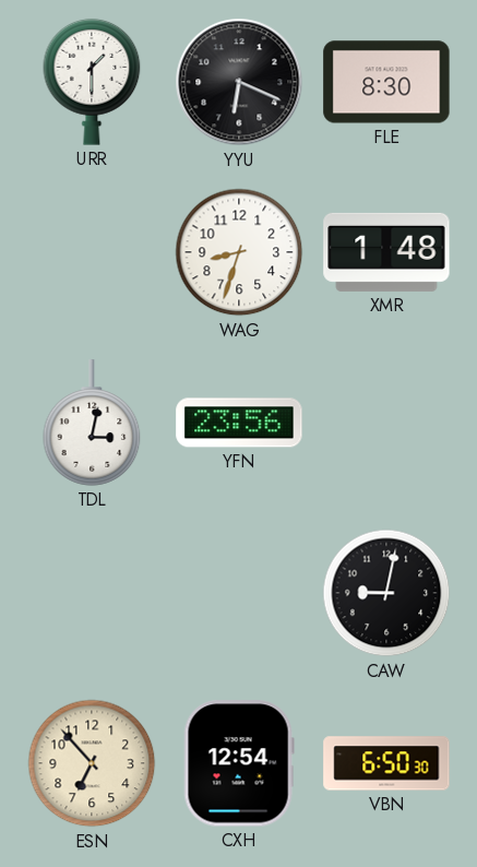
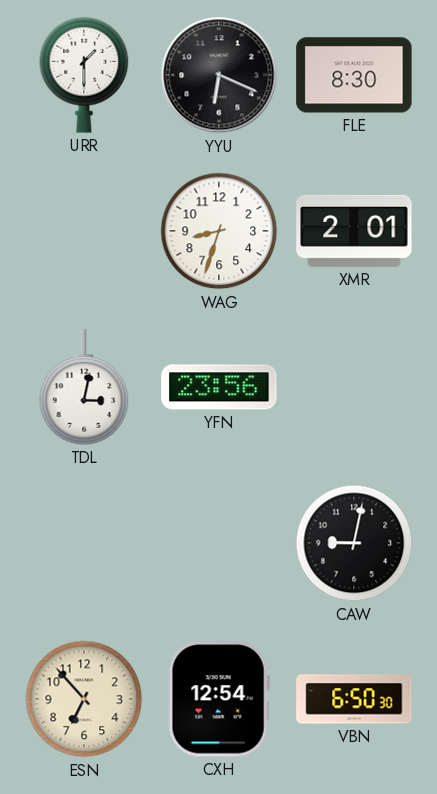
XMR: 1:48 -> 2:01 (354, 231)
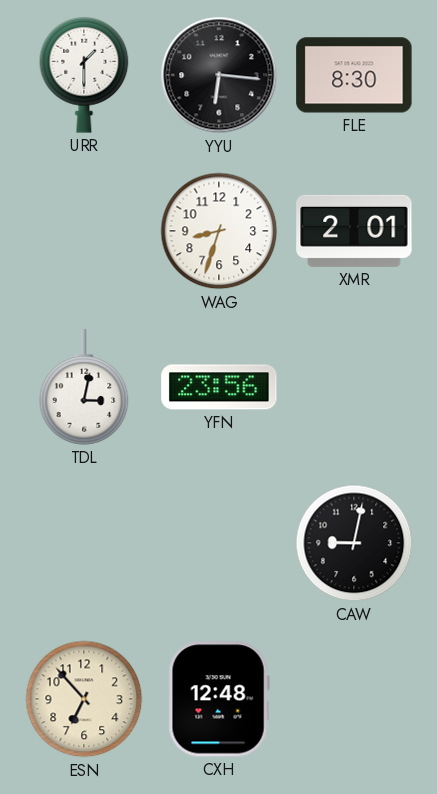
YYU: 6:19 -> 6:16 (219, 75)
CXH: 12:54 -> 12:48 (219, 699)
VBN: 6:50 -> none (354, 699)
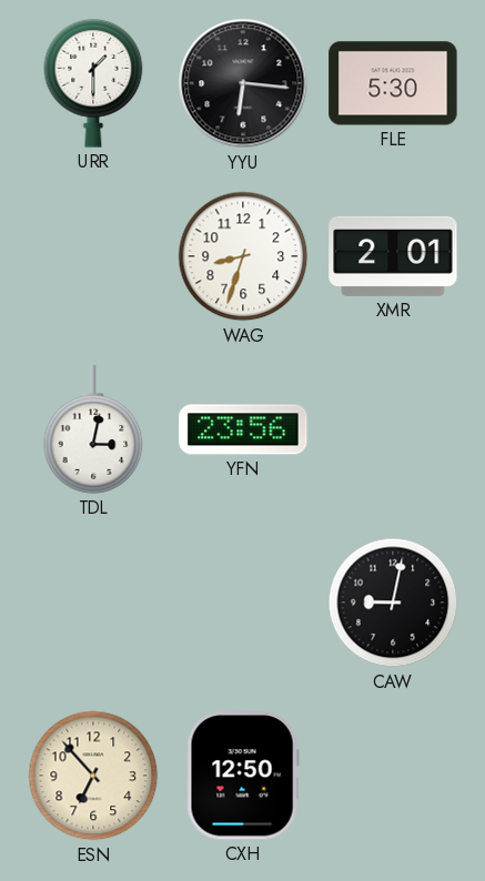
FLE: 8:30 -> 5:30 (393, 83)
CXH: 12:48 -> 12:50 (243, 776)
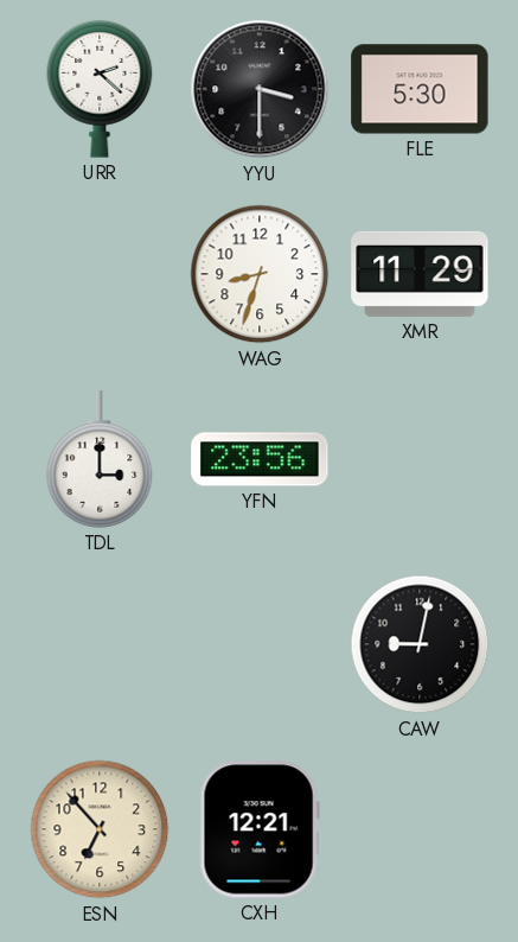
URR: 1:30 -> 2:22 (100, 89)
YYU: 6:16 -> 3:30 (260, 89)
XMR: 2:01 -> 11:29 (420, 274)
TDL: 3:02 -> 3:00 (100, 459)
CXH: 12:50 -> 12:21 (260, 829)
